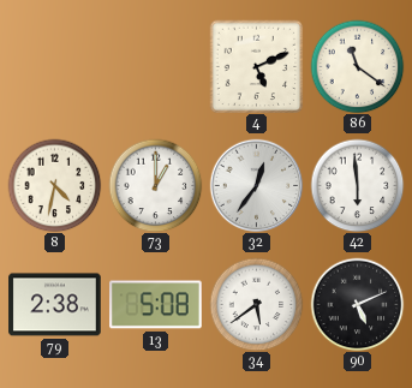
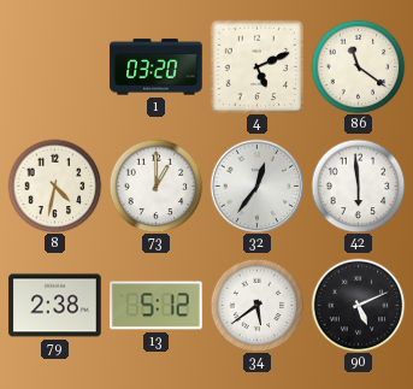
1: none -> 03:20 (157, 67)
13: 5:08 -> 5:12 (157, 306)
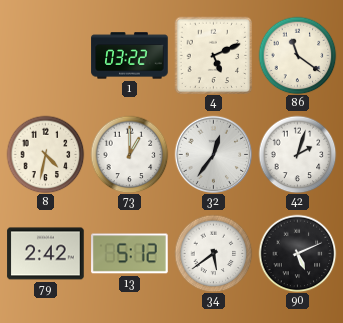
1: 03:20 -> 03:22 (130, 56)
42: 5:59 -> 2:03 (297, 154)
79: 2:38 -> 2:42 (46, 254)
